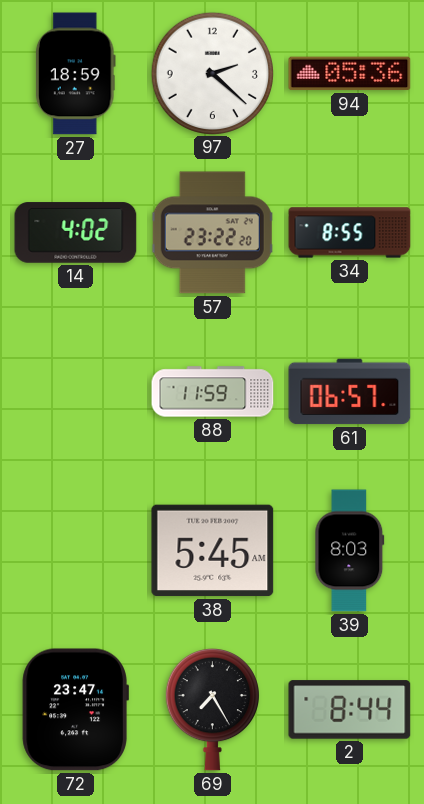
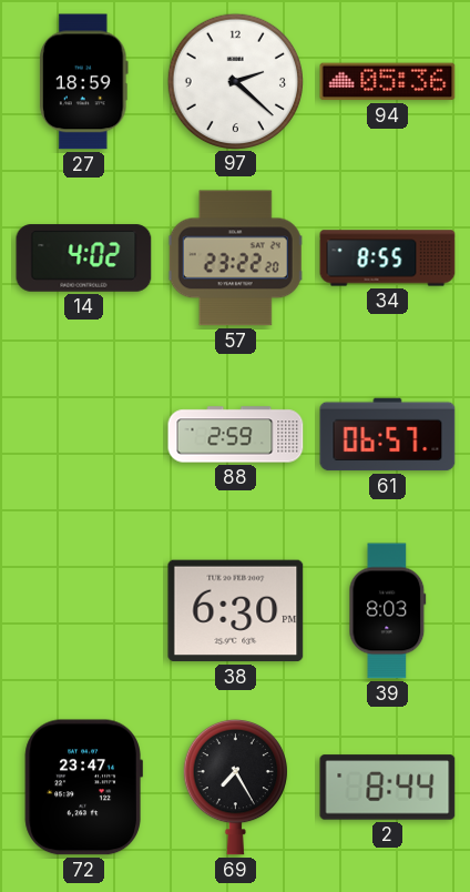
88: 11:59 -> 2:59 (236, 435)
38: 5:45 -> 6:30 (236, 611)
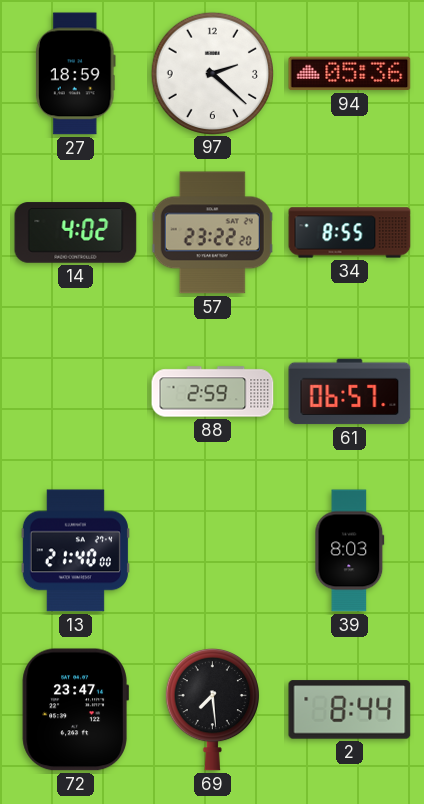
13: none -> 21:40 (75, 551)
38: 6:30 -> none (236, 611)
69: 7:25 -> 7:29 (212, 709)
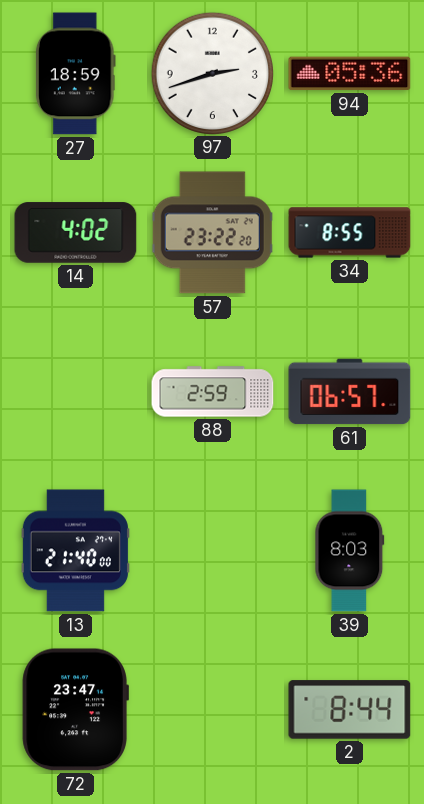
97: 2:22 -> 2:42 (212, 73)
69: 7:29 -> none (212, 709)
